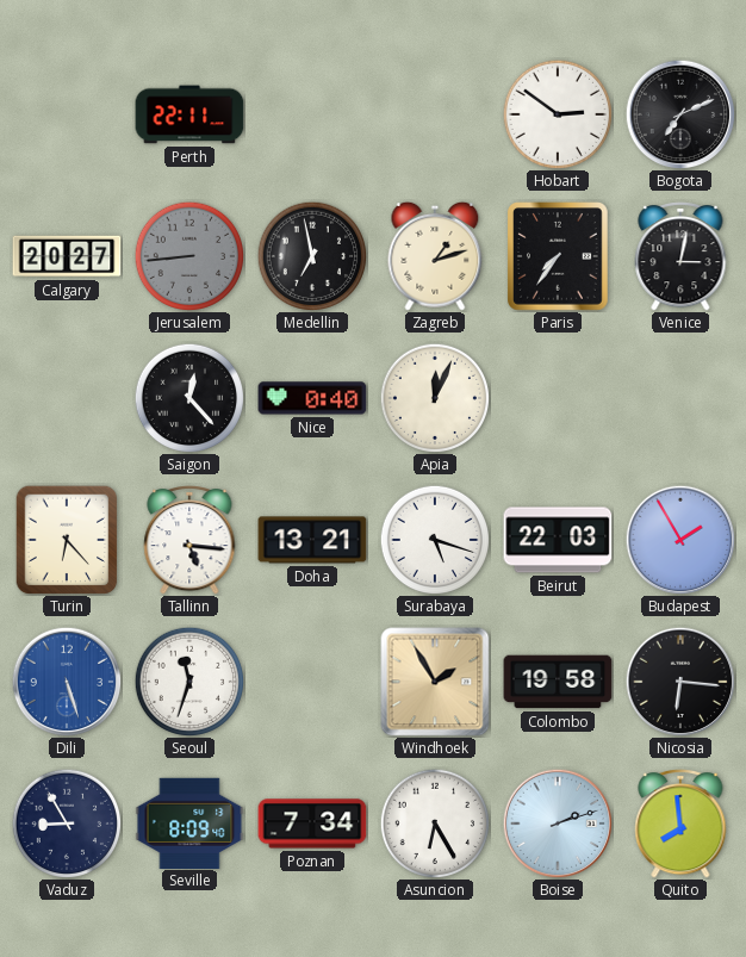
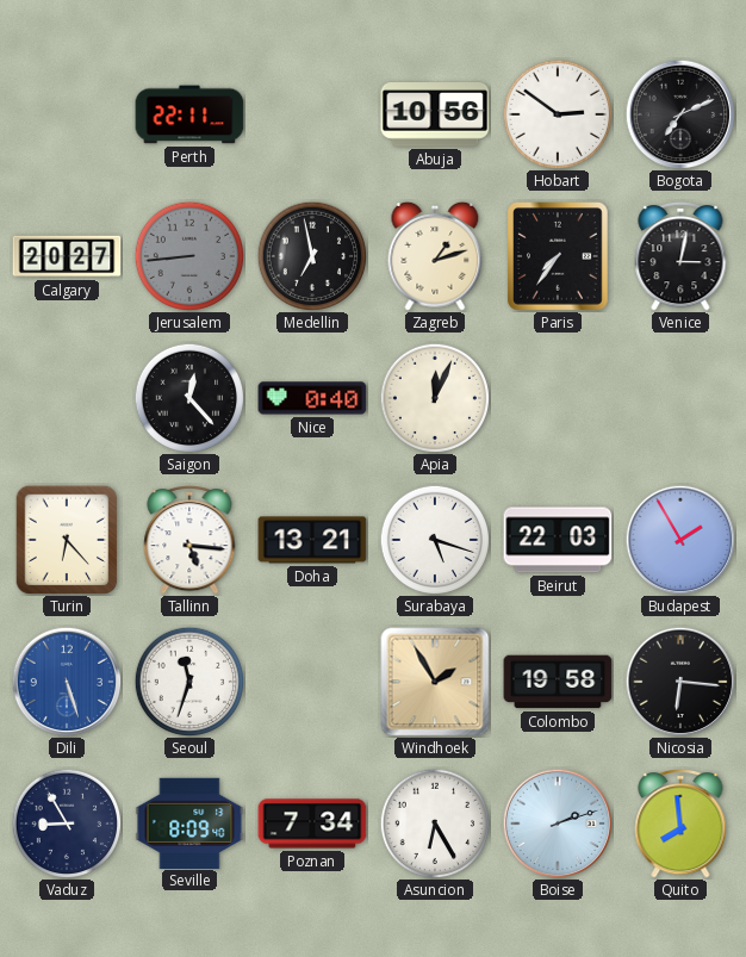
Abuja: none -> 10:56 (435, 116)
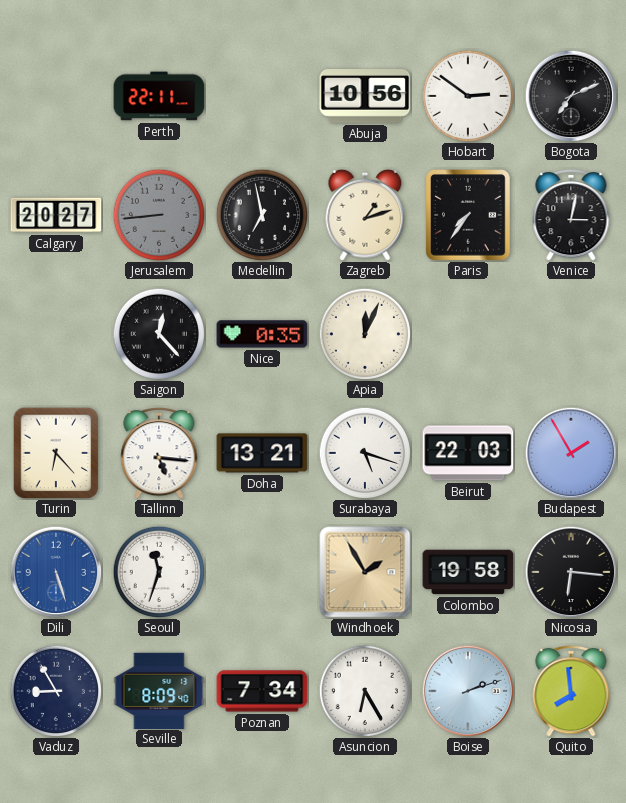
Nice: 0:40 -> 0:35 (262, 334)
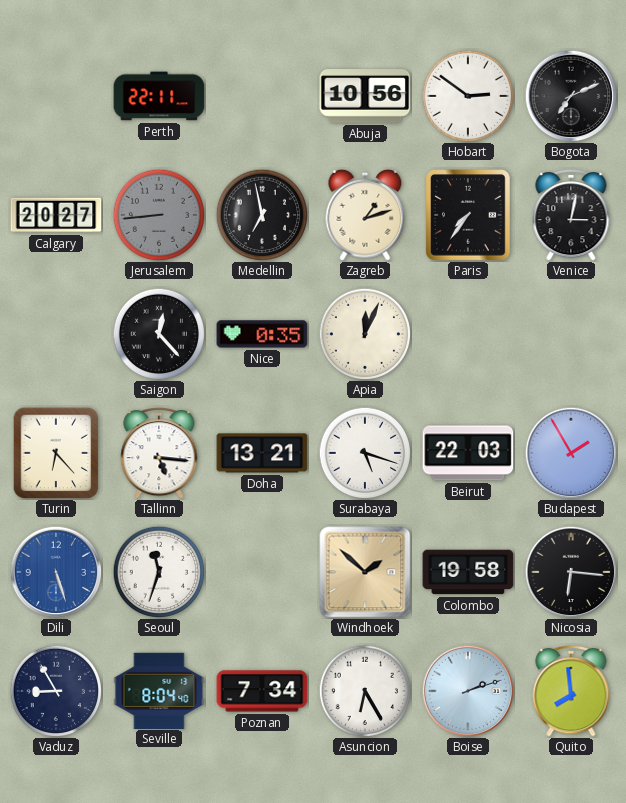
Windhoek: 1:55 -> 1:52 (365, 572)
Seville: 8:09 -> 8:04 (159, 690)
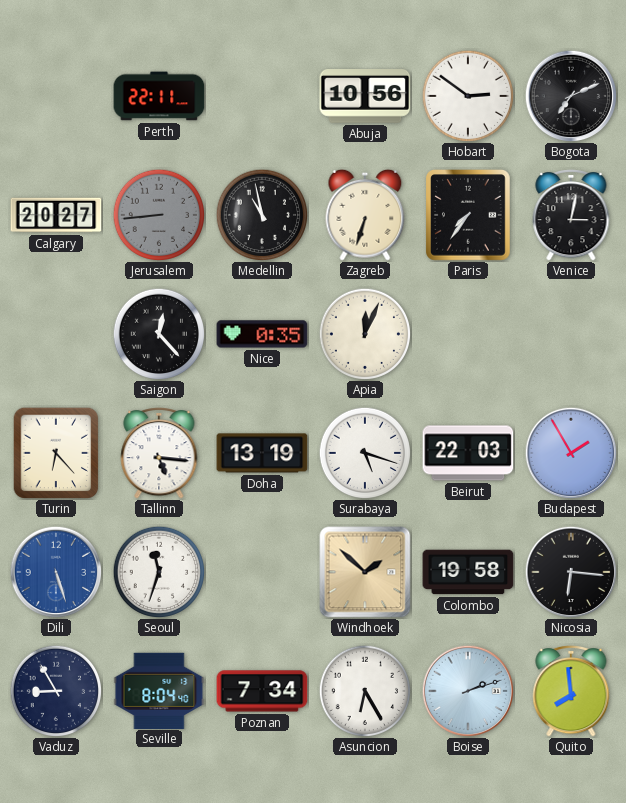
Medellin: 6:58 -> 10:58 (262, 215)
Zagreb: 1:12 -> 6:33 (365, 215)
Doha: 13:21 -> 13:19 (262, 453)
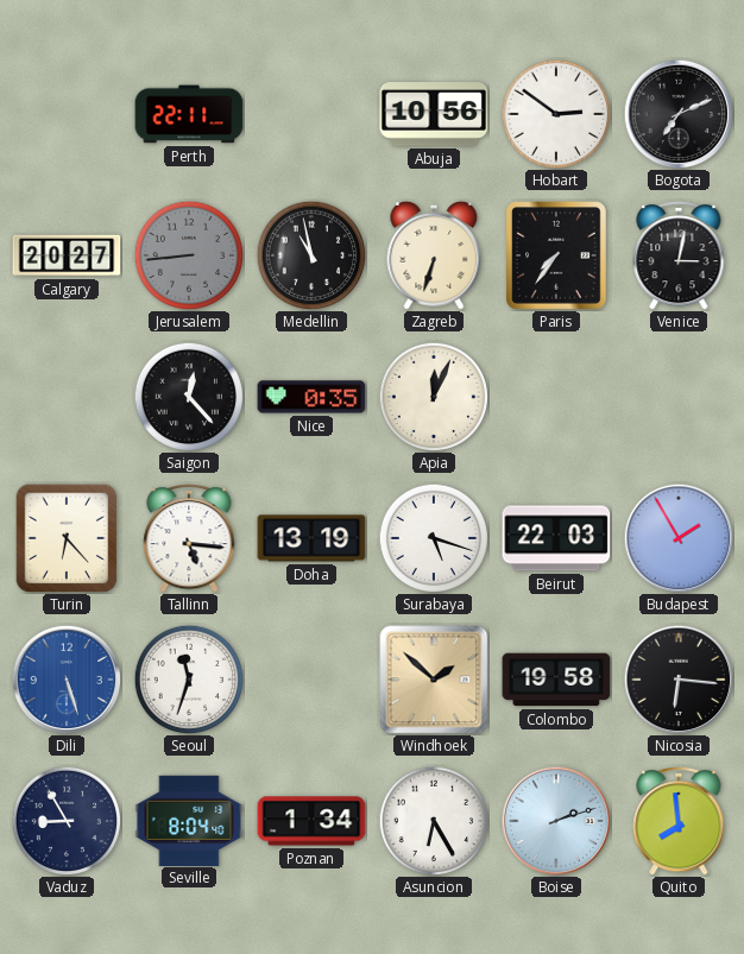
Poznan: 7:34 -> 1:34 (311, 821)
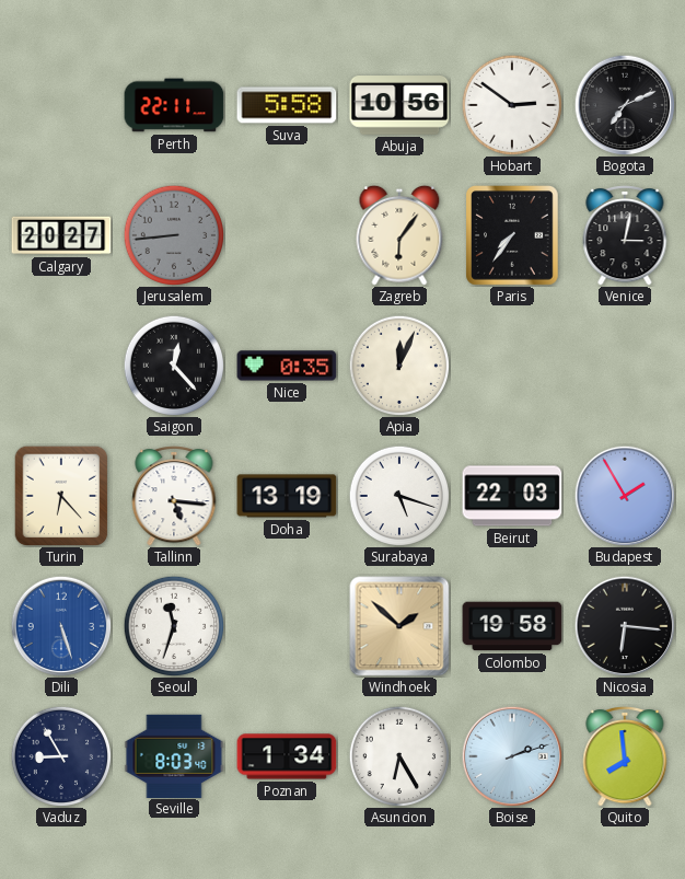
Suva: none -> 5:58 (287, 105)
Medellin: 10:58 -> none (311, 255)
Zagreb: 6:33 -> 6:06 (399, 235)
Seville: 8:04 -> 8:03 (174, 755)
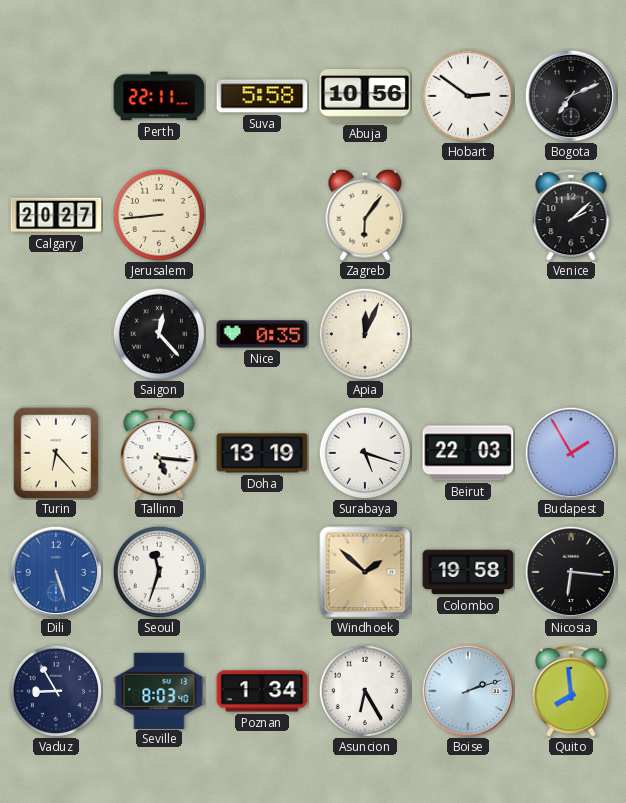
Jerusalem dial: grey -> cream (159, 215)
Paris: 7:36 -> none (513, 236)
Venice: 3:02 -> 2:08 (571, 215)
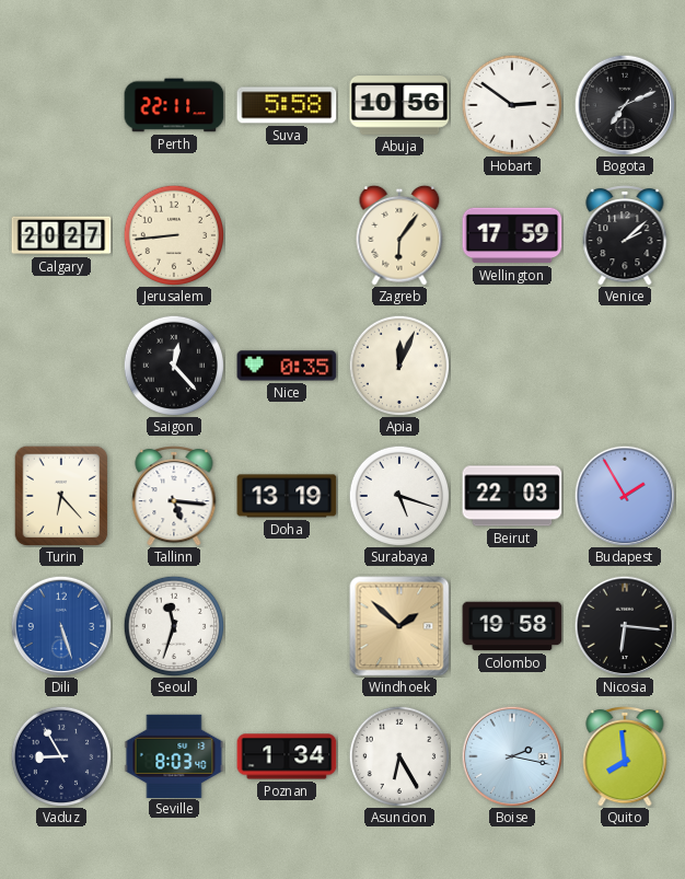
Wellington: none -> 17:59 (512, 235)
Boise: 2:12 -> 2:17 (512, 756)
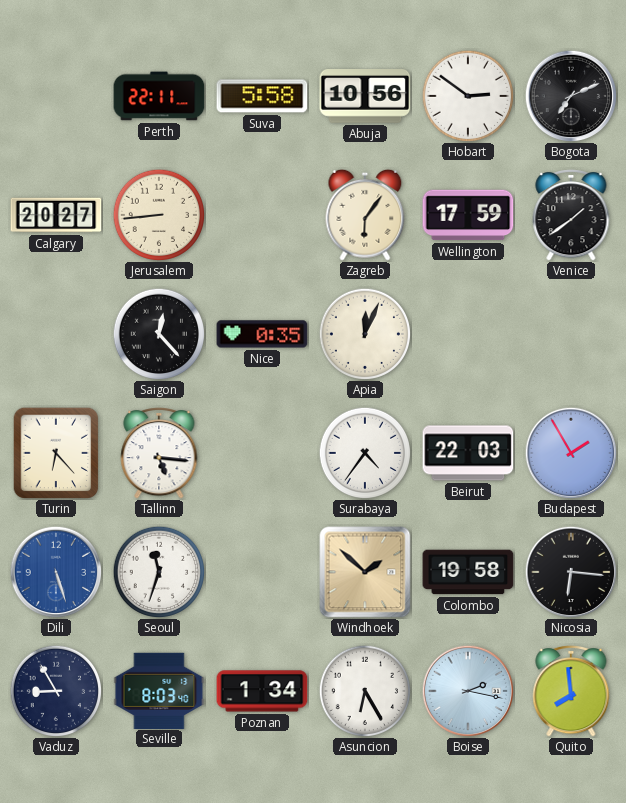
Venice: 2:08 -> 1:39 (571, 215)
Doha: 13:19 -> none (287, 496)
Surabaya: 5:18 -> 4:36 (365, 453)
